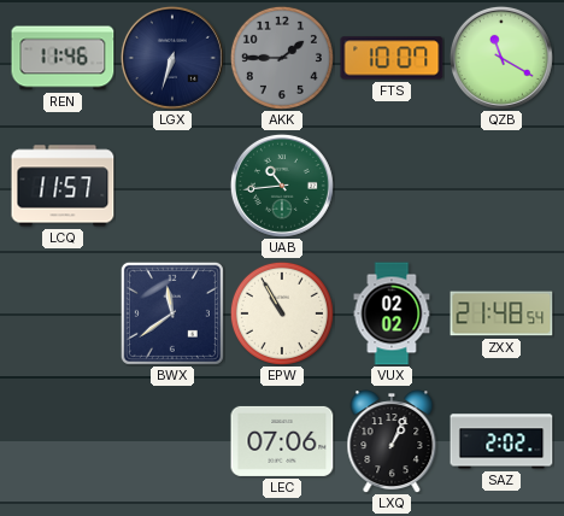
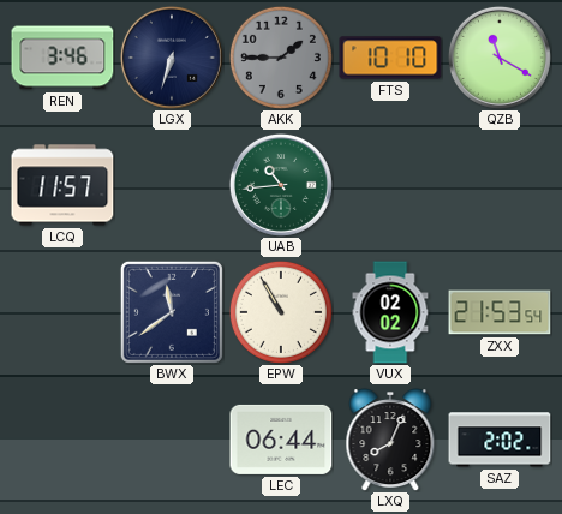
REN: 11:46 -> 3:46 (62, 58)
FTS: 10:07 -> 10:10 (390, 58)
ZXX: 21:48 -> 21:53 (500, 312)
LEC: 07:06 -> 06:44 (281, 440)
LXQ: 1:04 -> 8:04 (390, 440)
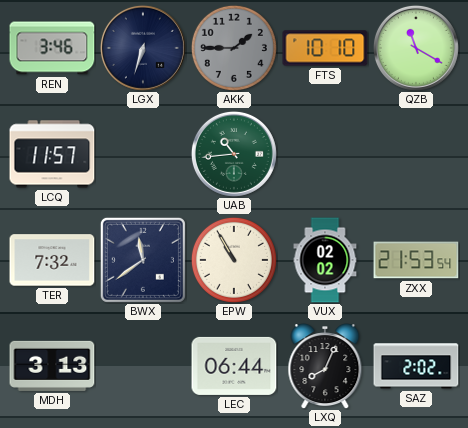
TER: none -> 7:32 (52, 260)
MDH: none -> 3:13 (52, 366)
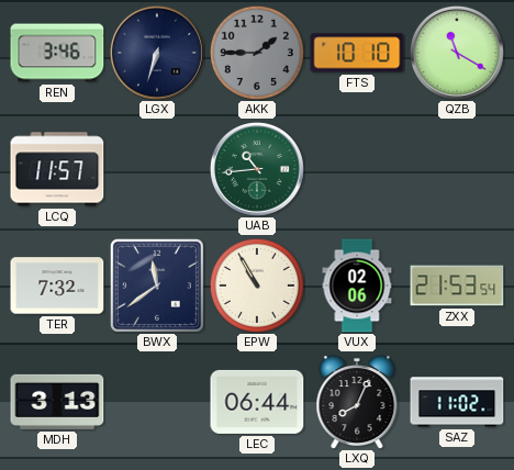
VUX: 02:02 -> 02:06 (357, 286)
SAZ: 2:02 -> 11:02 (457, 402)
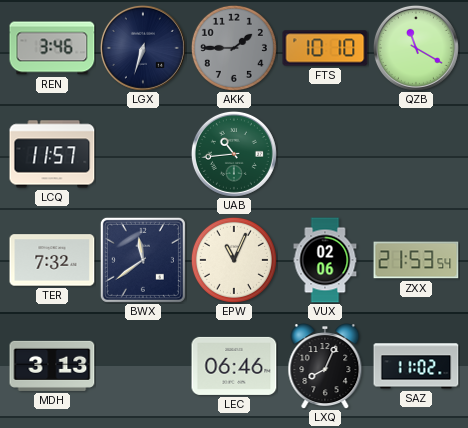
EPW: 10:55 -> 11:04 (234, 260)
LEC: 06:44 -> 06:46 (234, 366)
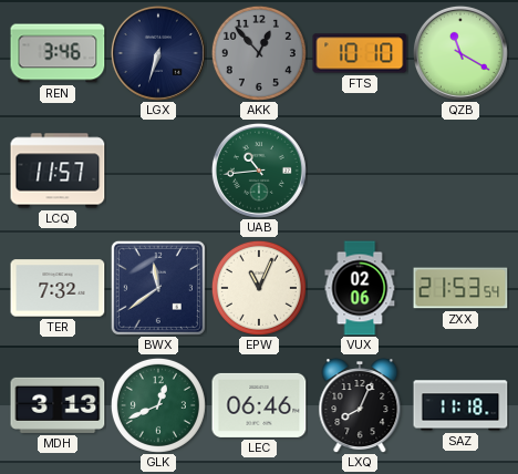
AKK: 1:45 -> 12:53 (259, 53)
GLK: none -> 12:41 (158, 405)
SAZ: 11:02 -> 11:18 (460, 405)
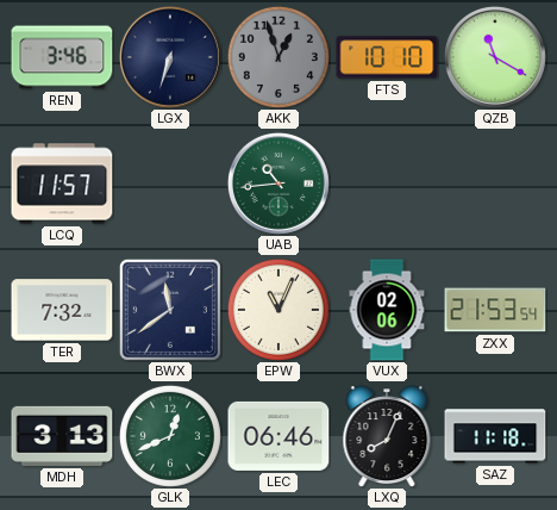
AKK: 12:53 -> 12:57 (278, 57)
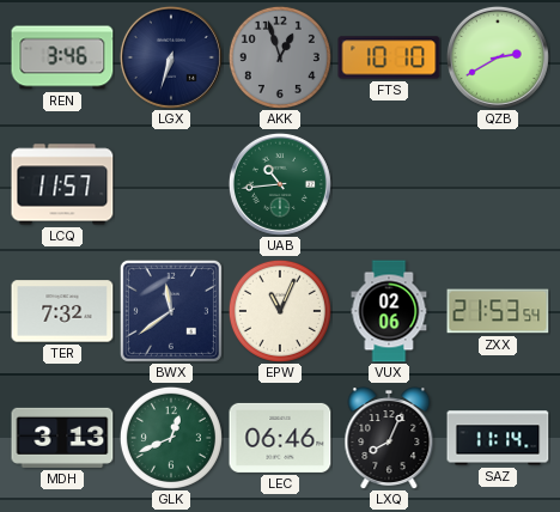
QZB: 11:20 -> 2:40 (498, 57)
SAZ: 11:18 -> 11:14 (498, 438)
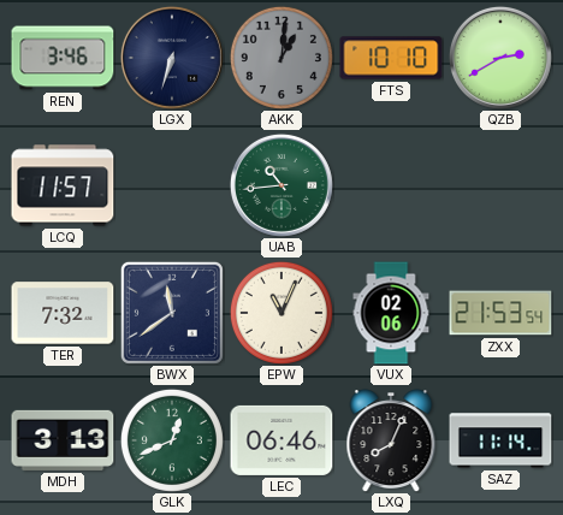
AKK: 12:57 -> 1:01 (281, 58)
